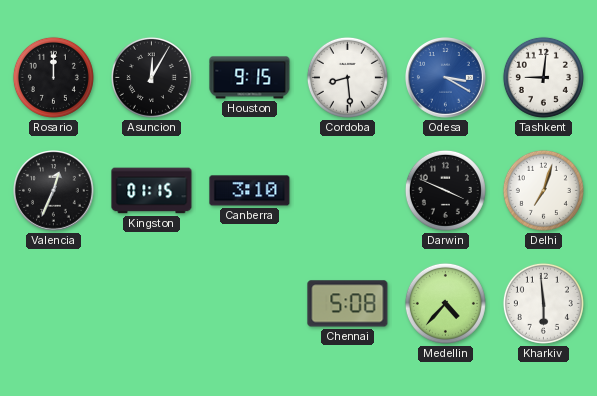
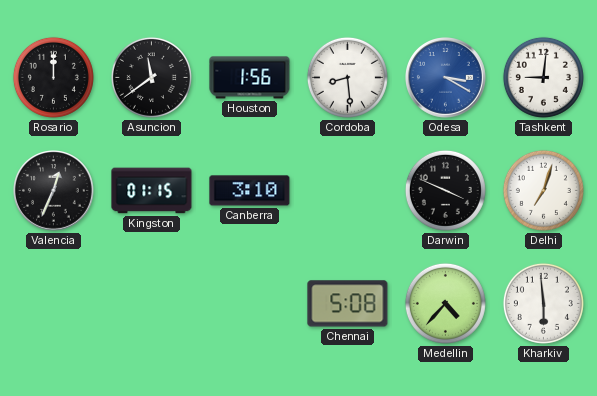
Asuncion: 12:05 -> 11:39 (151, 77)
Houston: 9:15 -> 1:56 (250, 78)
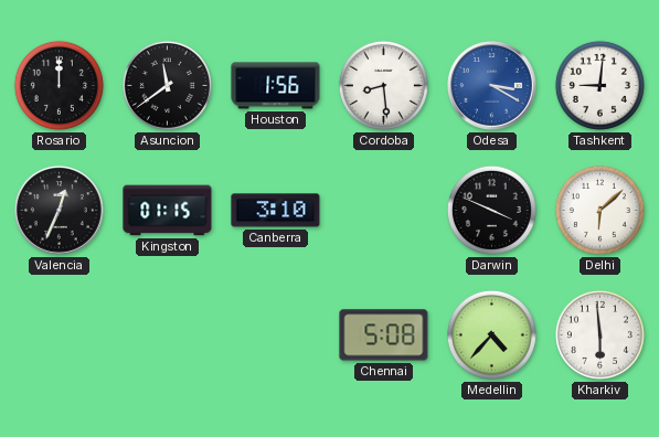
Delhi: 7:03 -> 6:08 (599, 210)
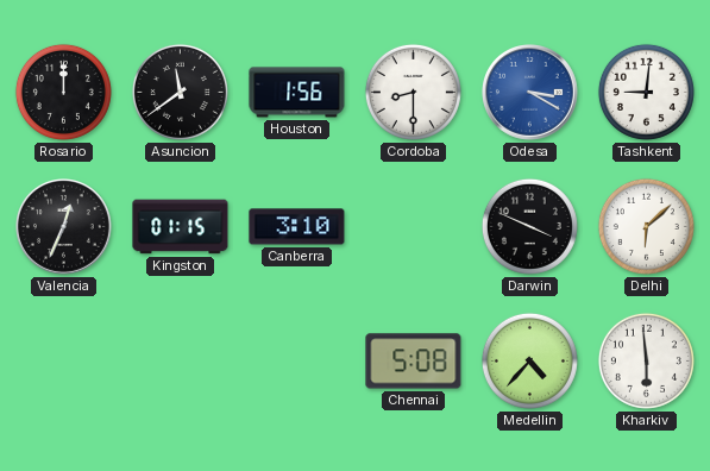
Cordoba: 8:29 -> 8:30 (413, 92)
